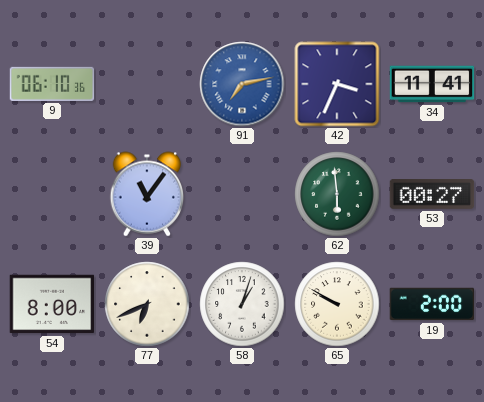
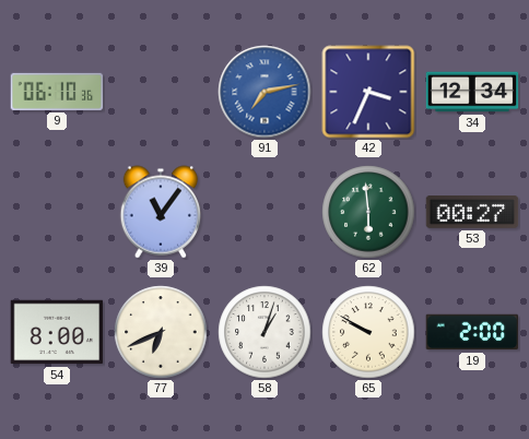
34: 11:41 -> 12:34 (472, 92)
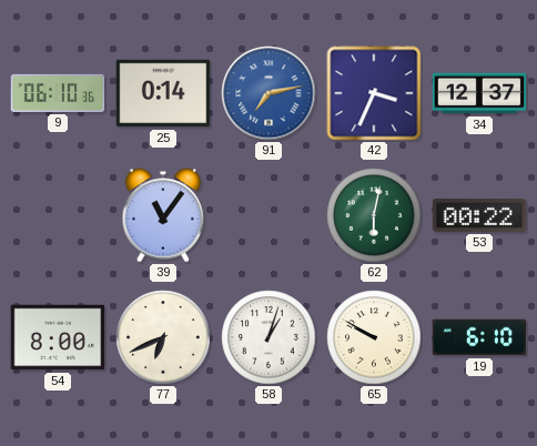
25: none -> 0:14 (163, 93)
34: 12:34 -> 12:37 (479, 93)
62: 5:59 -> 6:02 (374, 215)
53: 00:27 -> 00:22 (479, 216)
19: 2:00 -> 6:10 (479, 337)
